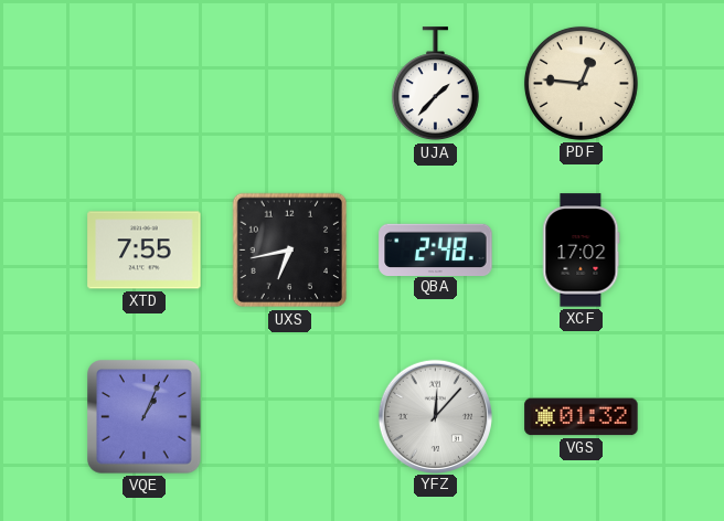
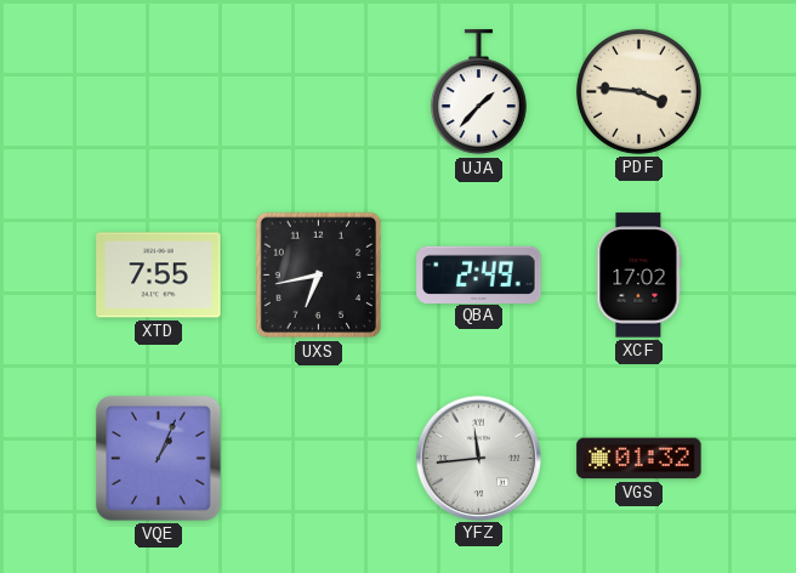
PDF: 12:46 -> 3:46 (638, 91)
QBA: 2:48 -> 2:49 (479, 274)
YFZ: 12:07 -> 11:44 (478, 458)
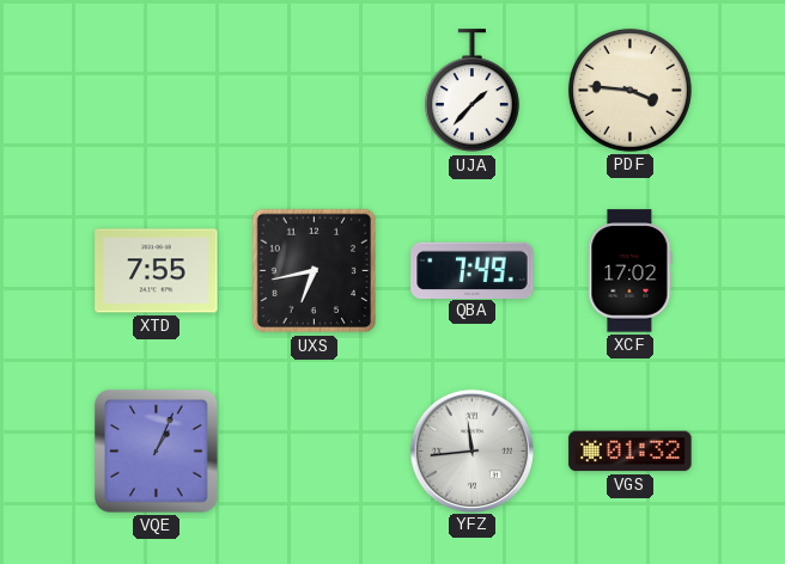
QBA: 2:49 -> 7:49 (473, 270)
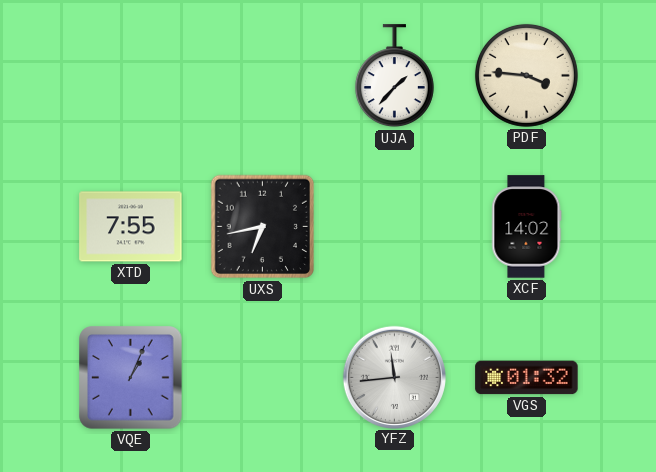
QBA: 7:49 -> none (473, 270)
XCF: 17:02 -> 14:02 (527, 227)
